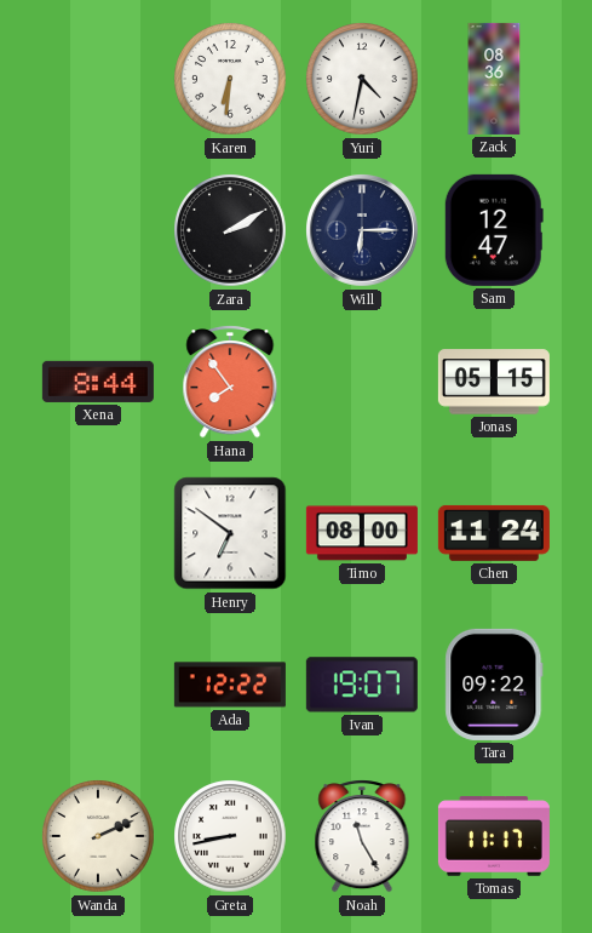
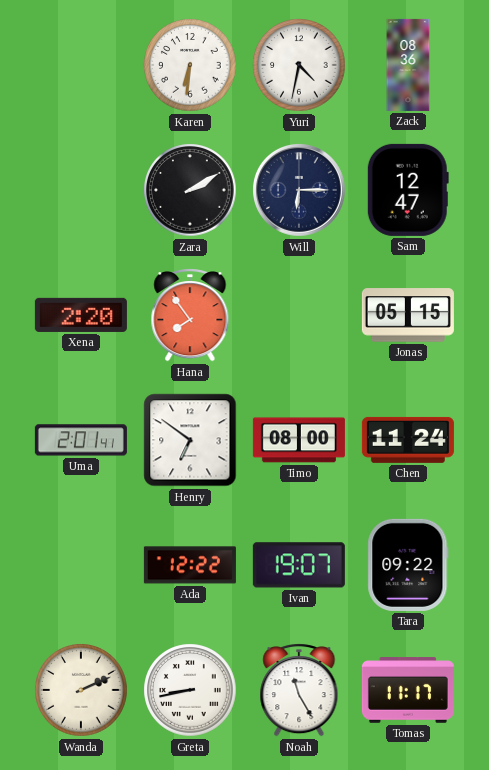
Xena: 8:44 -> 2:20 (81, 315)
Uma: none -> 2:01 (81, 440)
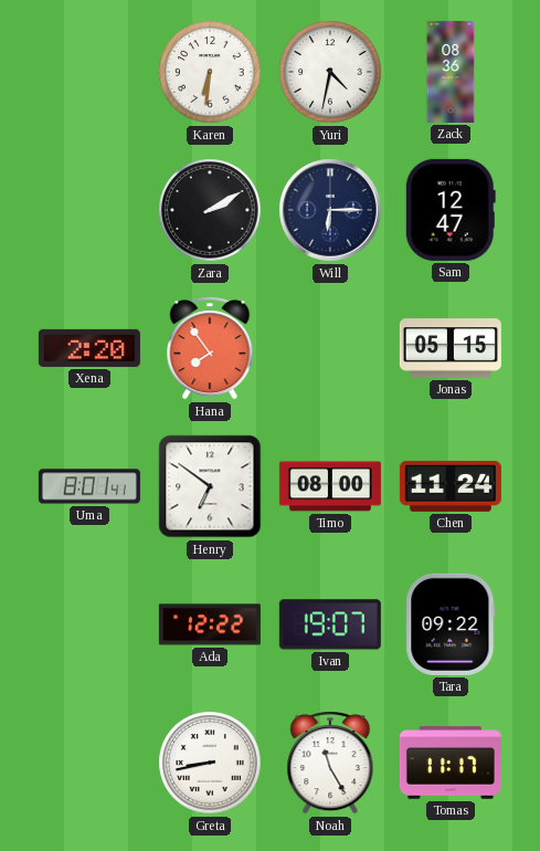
Uma: 2:01 -> 8:01 (89, 486)
Wanda: 2:11 -> none (81, 690)
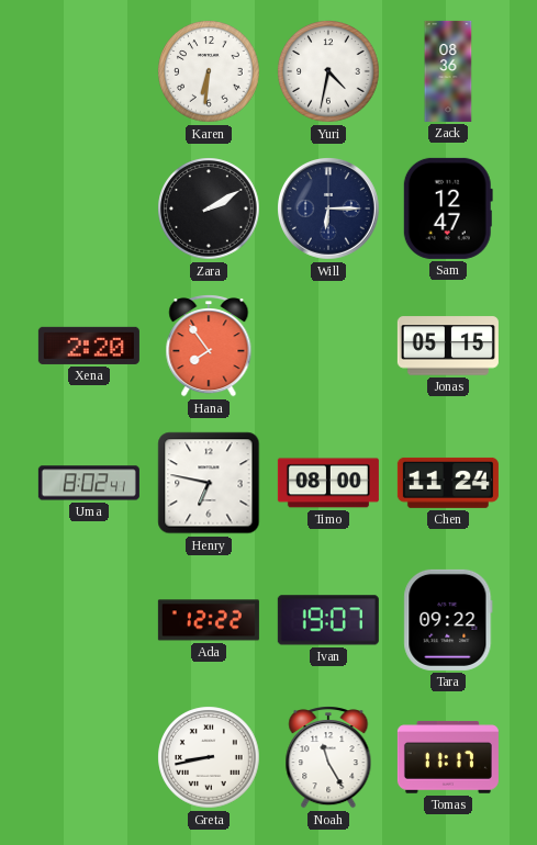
Uma: 8:01 -> 8:02 (89, 483)
Henry: 6:51 -> 6:47 (209, 483)
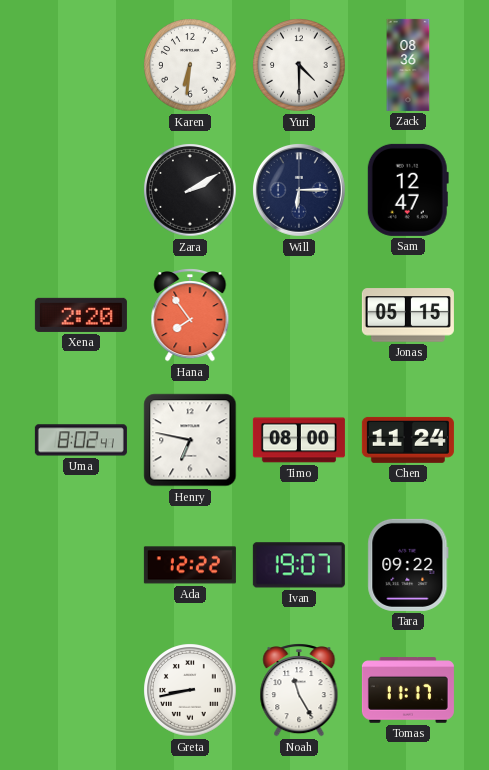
Yuri: 4:32 -> 4:30 (299, 65)
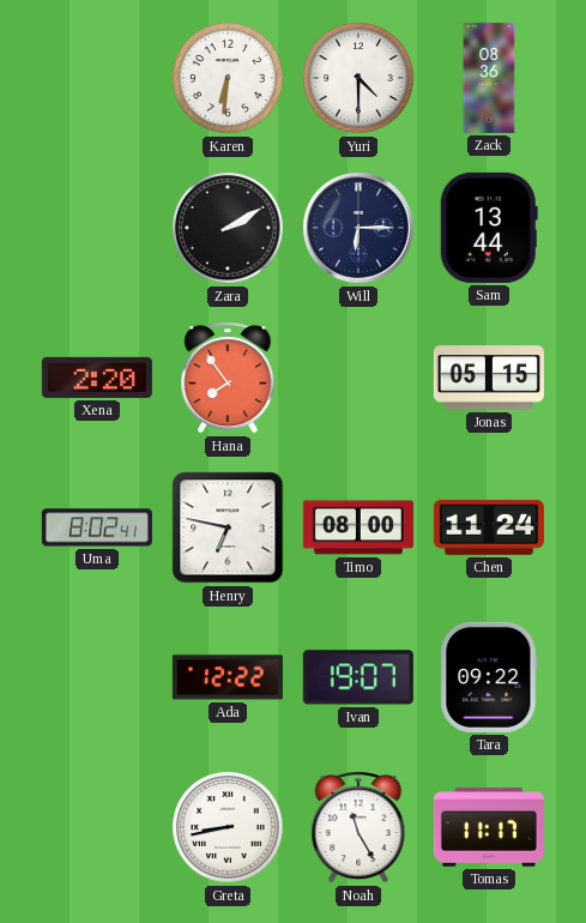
Sam: 12:47 -> 13:44 (489, 228)
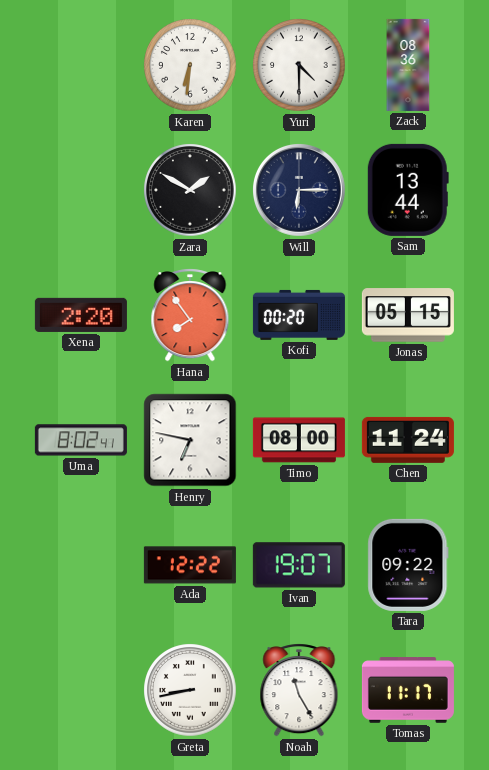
Zara: 2:10 -> 1:50 (190, 190)
Kofi: none -> 00:20 (299, 315)
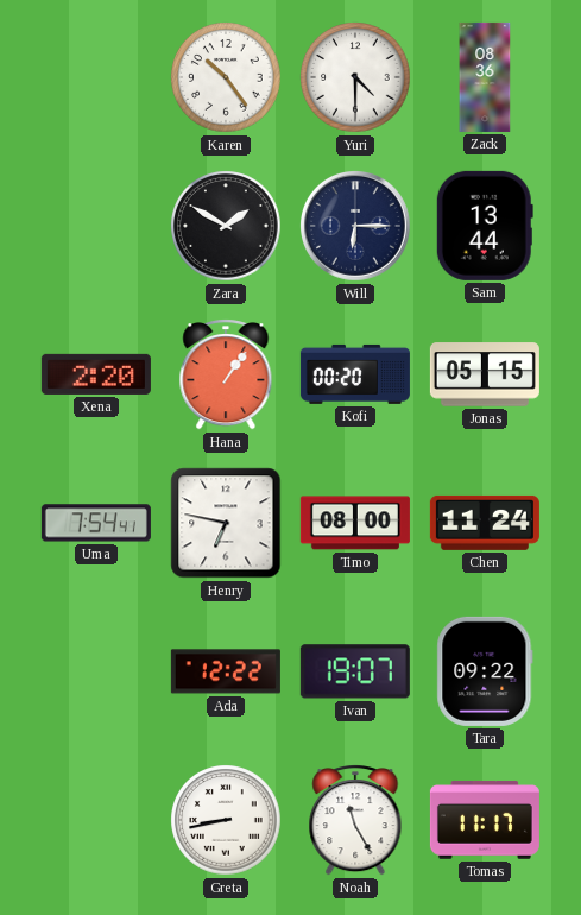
Karen: 6:31 -> 10:24 (226, 77)
Hana: 7:54 -> 1:06 (226, 374)
Uma: 8:02 -> 7:54 (96, 523)
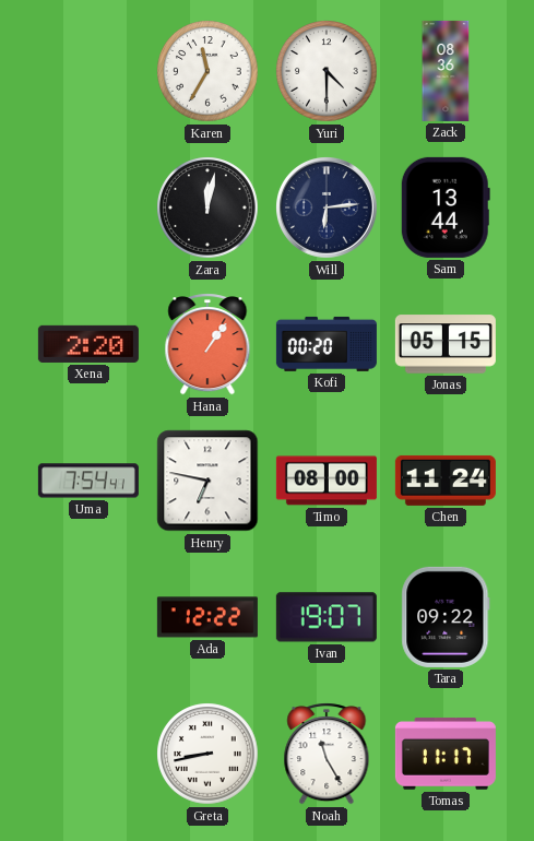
Karen: 10:24 -> 11:35 (207, 71)
Zara: 1:50 -> 12:02 (207, 208)
Will: 6:15 -> 6:14 (328, 209)
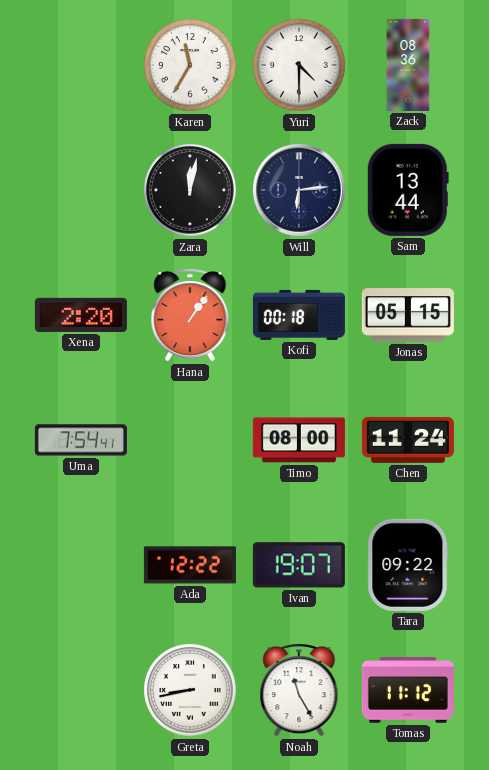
Kofi: 00:20 -> 00:18 (299, 315)
Henry: 6:47 -> none (207, 481)
Tomas: 11:17 -> 11:12 (408, 690)
